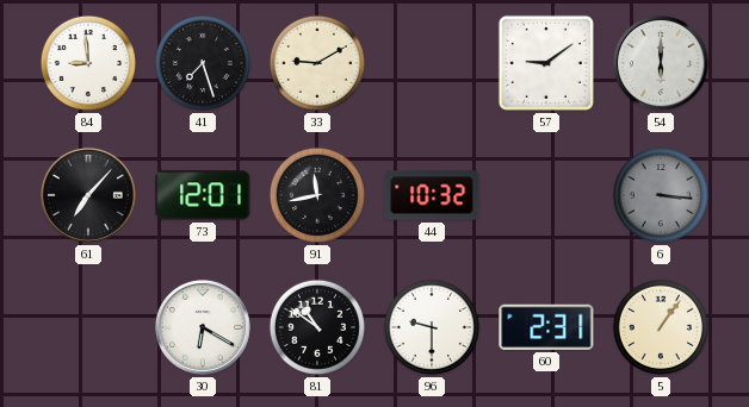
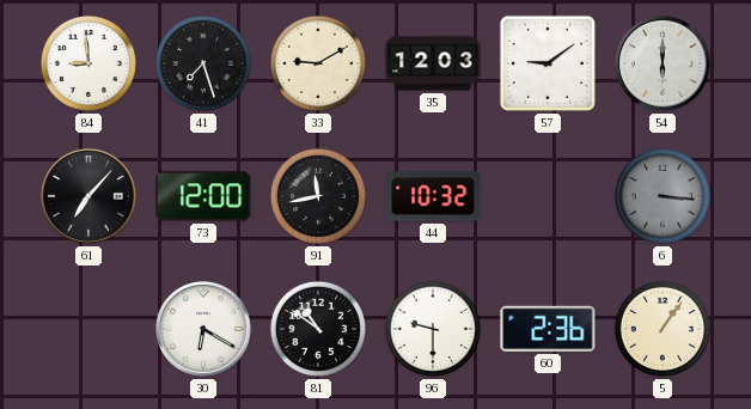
35: none -> 12:03 (433, 63)
73: 12:01 -> 12:00 (203, 196)
60: 2:31 -> 2:36 (548, 329)
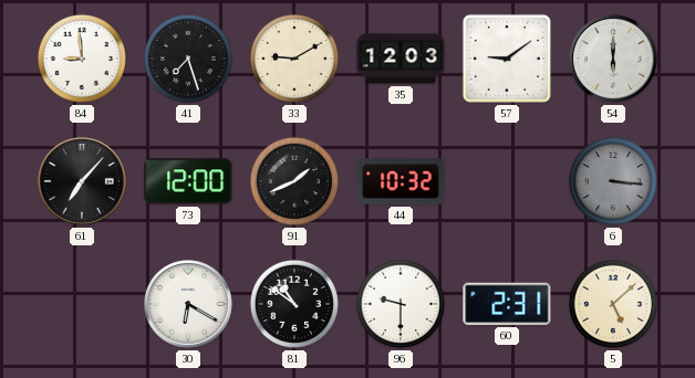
91: 11:43 -> 1:41 (294, 181)
60: 2:36 -> 2:31 (507, 304)
5: 1:06 -> 5:08 (613, 304)
